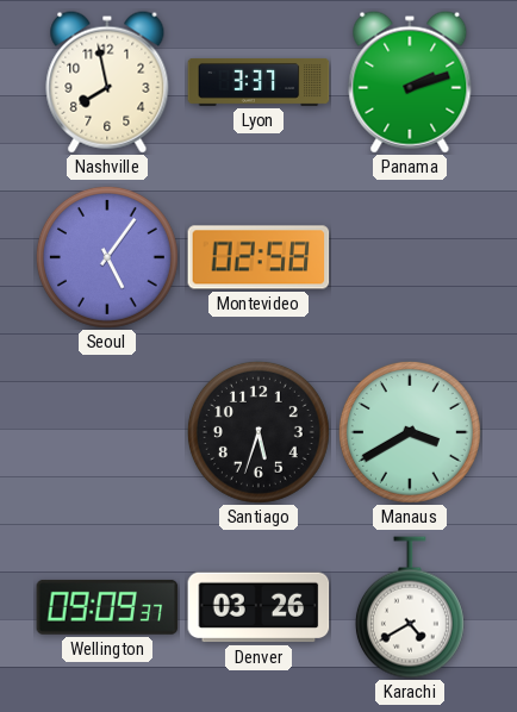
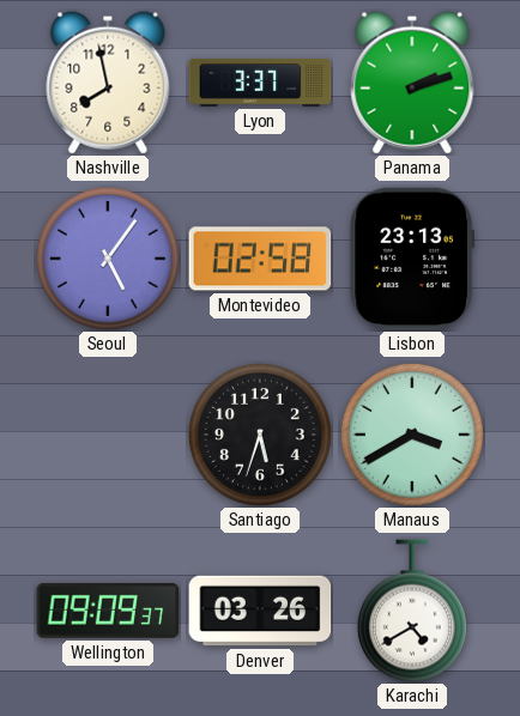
Lisbon: none -> 23:13 (412, 259)
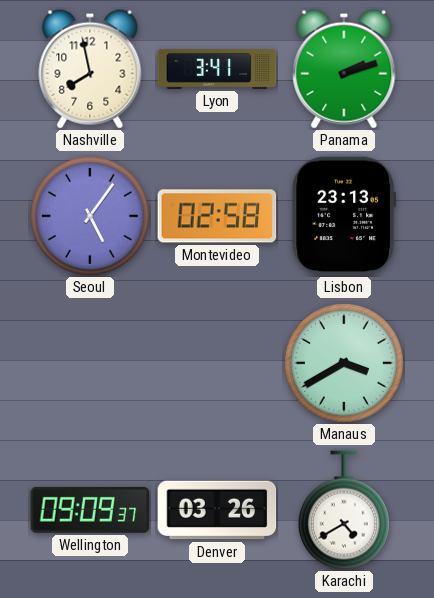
Lyon: 3:37 -> 3:41 (217, 69)
Santiago: 5:33 -> none (260, 435)
